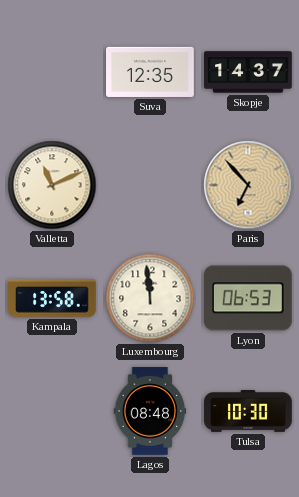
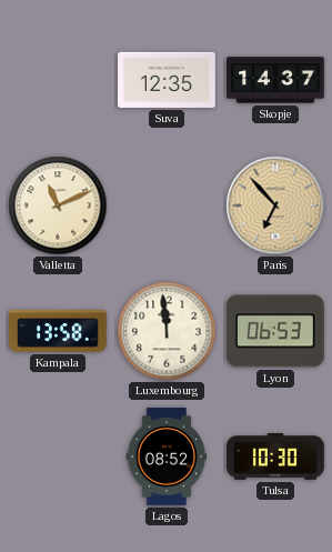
Lagos: 08:48 -> 08:52 (167, 456)
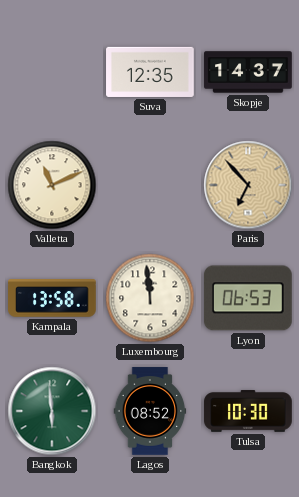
Bangkok: none -> 5:59 (52, 411)
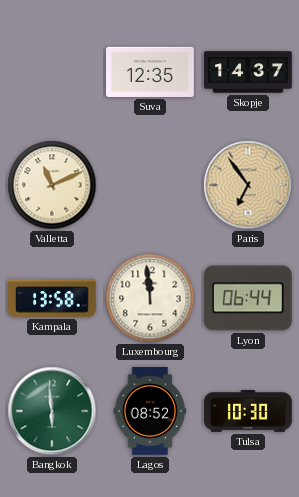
Paris: 6:53 -> 6:54 (248, 185)
Lyon: 06:53 -> 06:44 (248, 298)
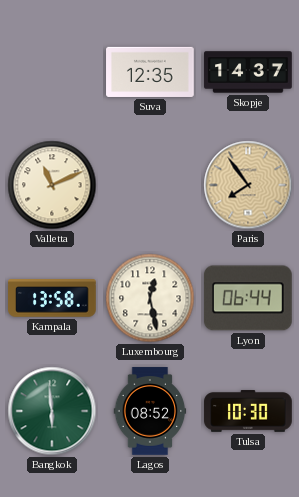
Paris: 6:54 -> 7:54 (248, 185)
Luxembourg: 11:59 -> 12:28 (150, 298)
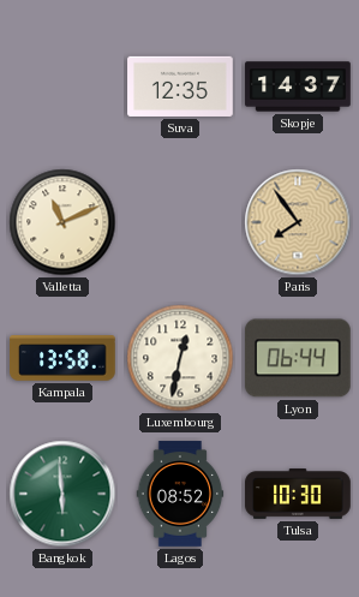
Luxembourg: 12:28 -> 12:32 (180, 358)
